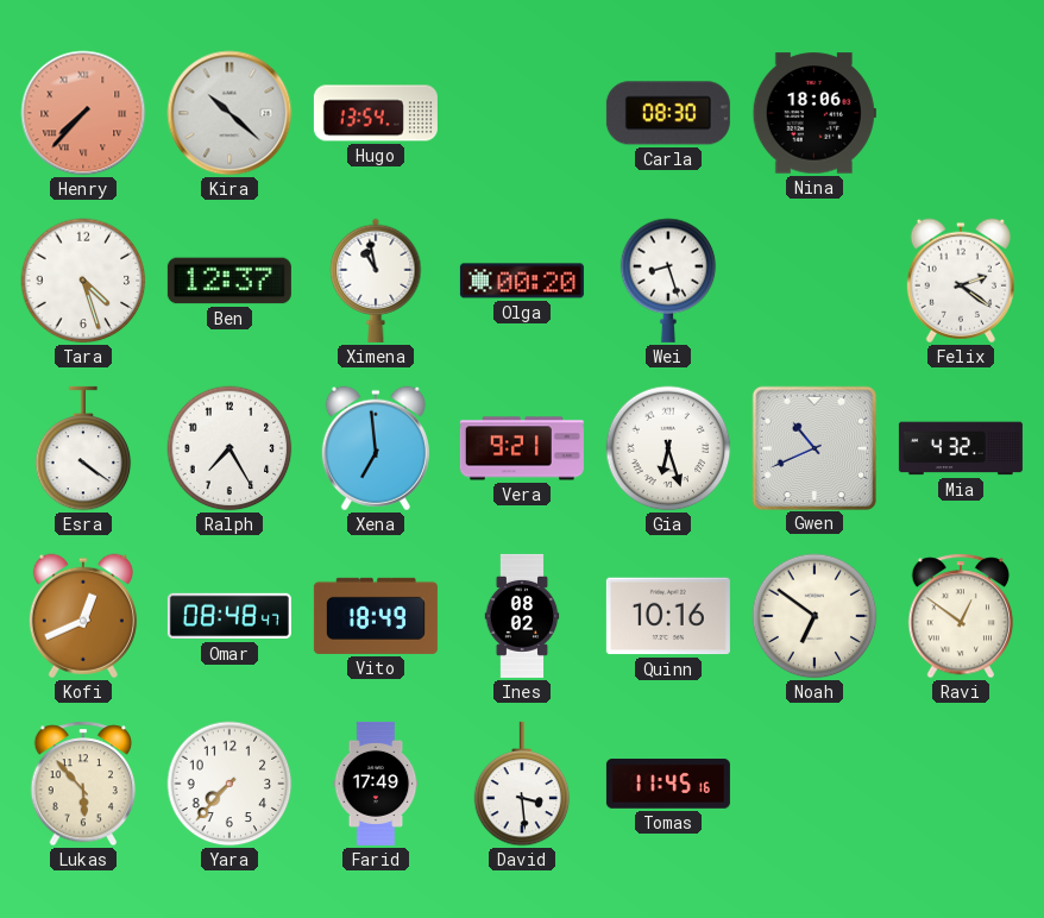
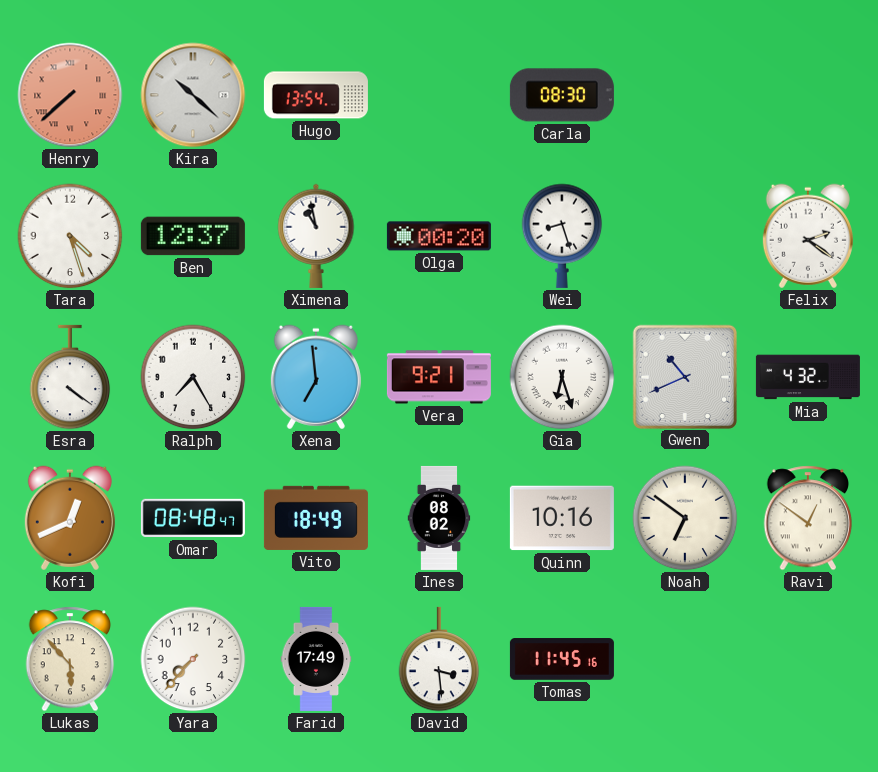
Henry: 7:37 -> 7:38 (70, 95)
Nina: 18:06 -> none (815, 113)
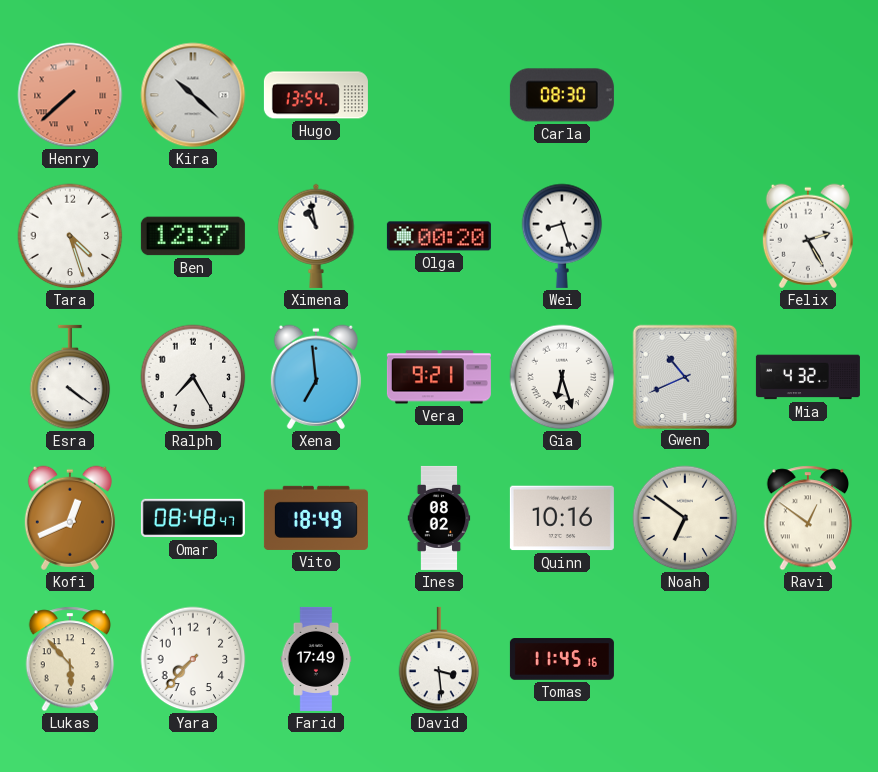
Felix: 2:21 -> 2:25 (808, 236)
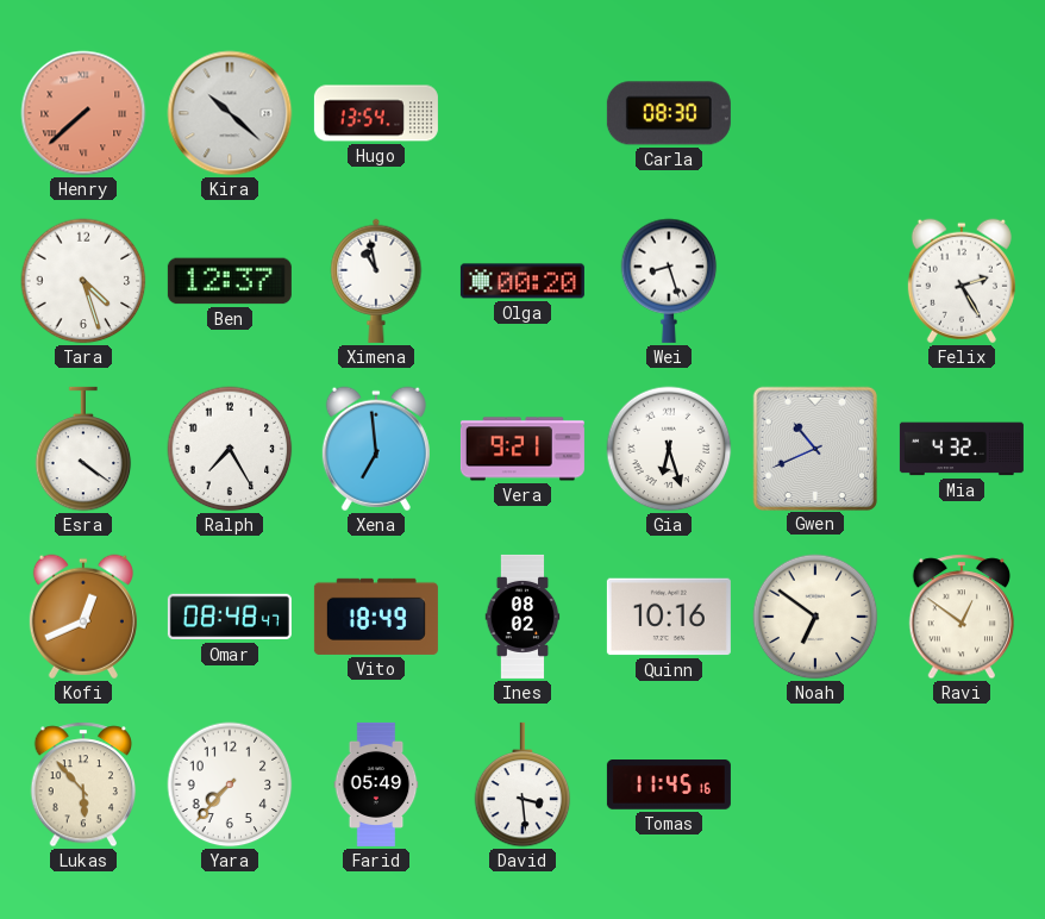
Farid: 17:49 -> 05:49 (376, 784)
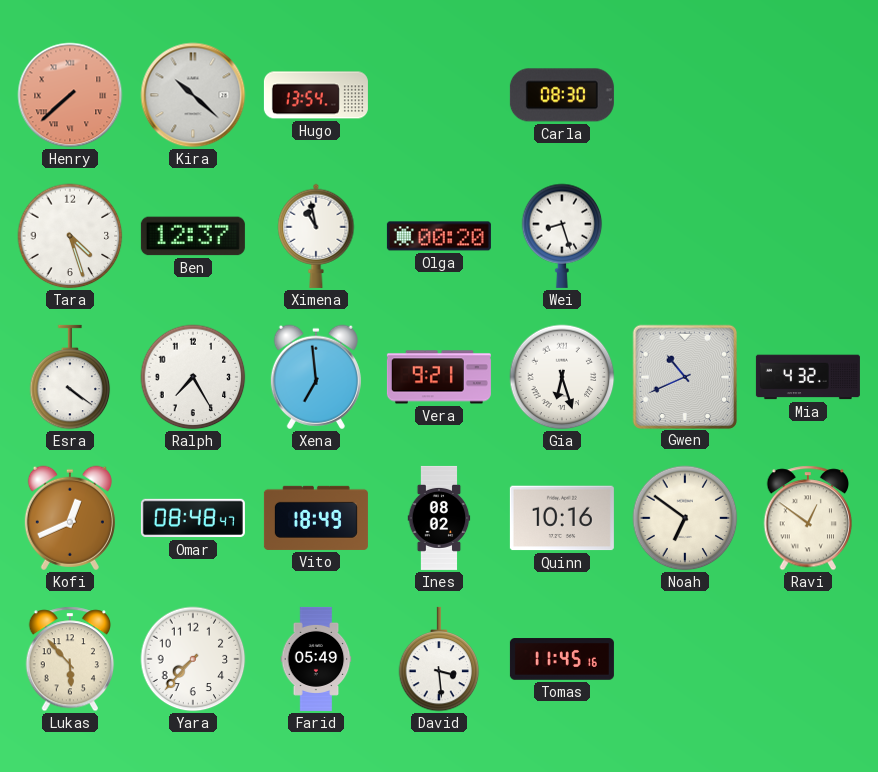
Felix: 2:25 -> none (962, 281)
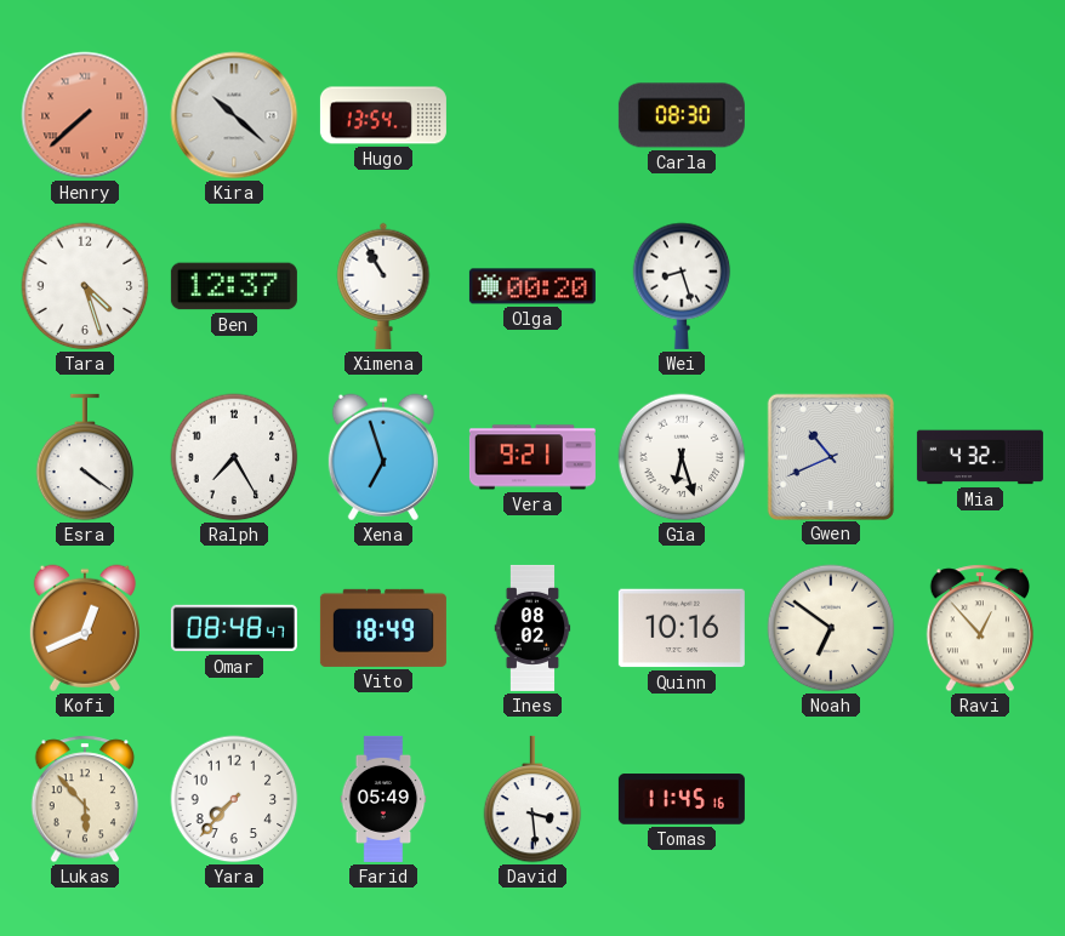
Ximena: 10:58 -> 10:55 (383, 286)
Xena: 6:59 -> 6:57 (383, 457)
Ravi: 12:51 -> 12:53 (980, 628)
